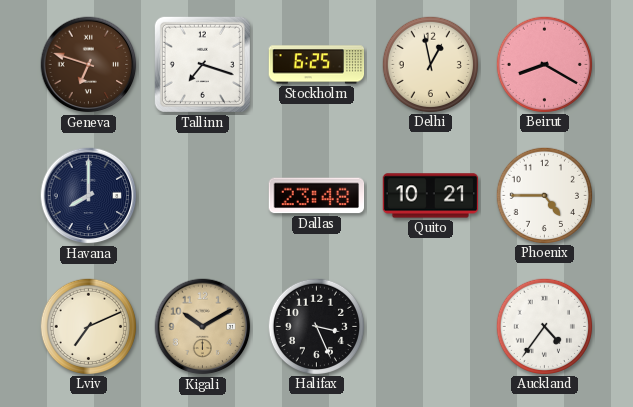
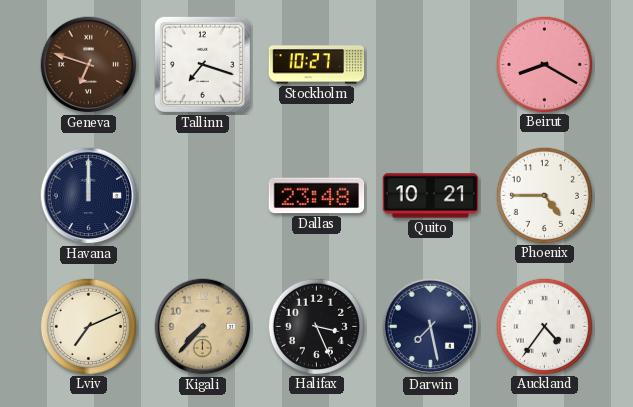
Stockholm: 6:25 -> 10:27 (317, 65)
Delhi: 12:58 -> none (430, 64)
Havana: 8:00 -> 12:00 (89, 196)
Kigali: 10:10 -> 7:37 (203, 327)
Darwin: none -> 7:28 (431, 327)
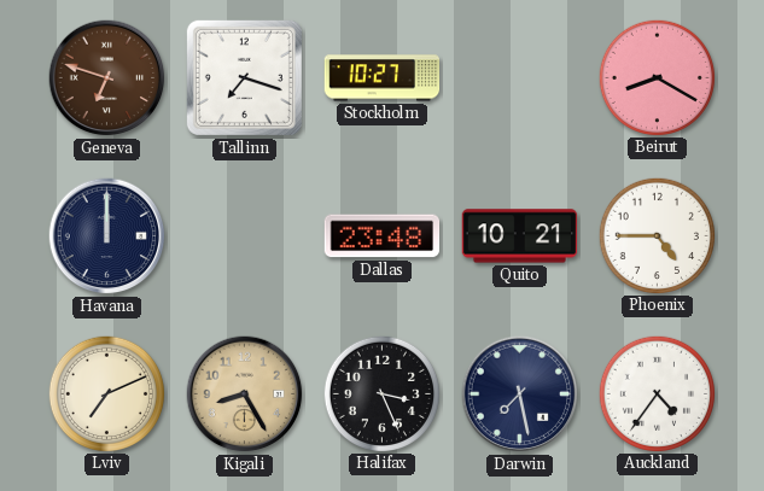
Kigali: 7:37 -> 8:25 (245, 394)
